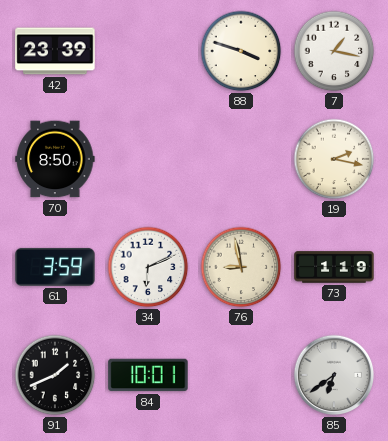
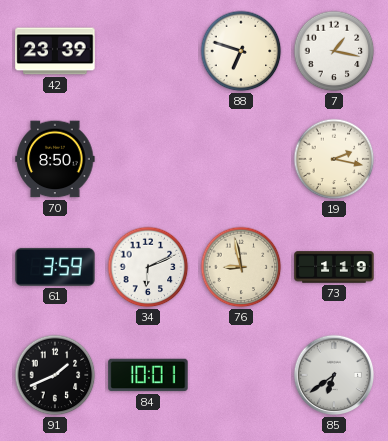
88: 3:48 -> 6:48 (241, 51)
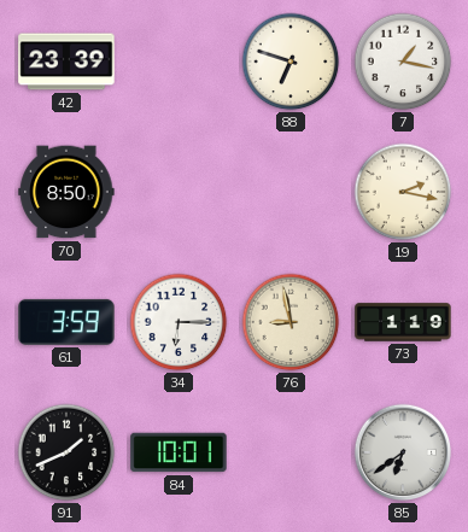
34: 6:11 -> 6:15 (179, 322)
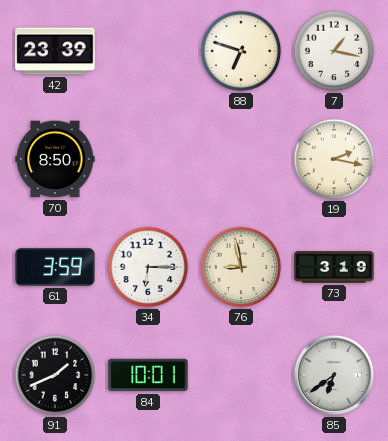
73: 1:19 -> 3:19 (334, 267)
